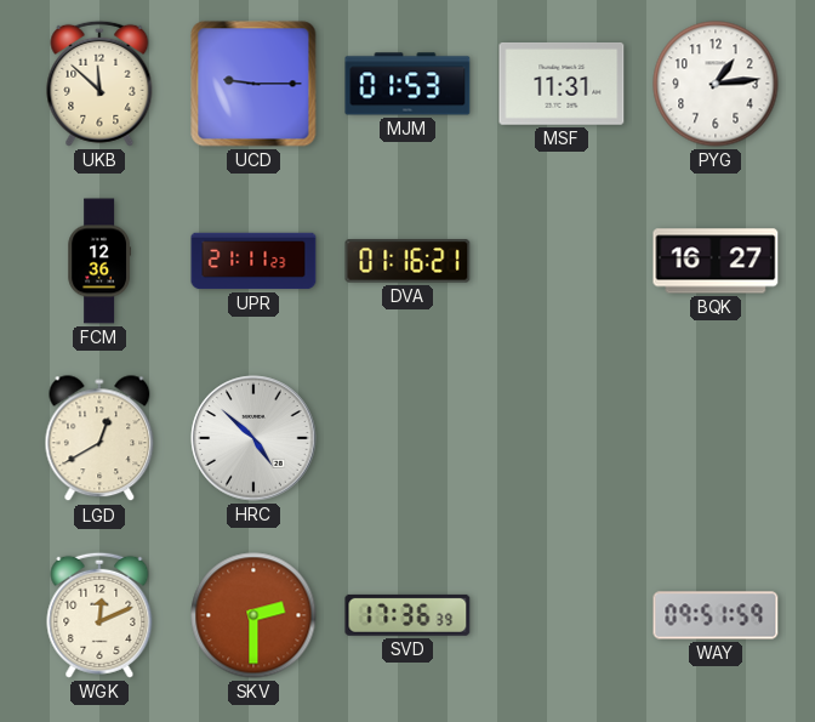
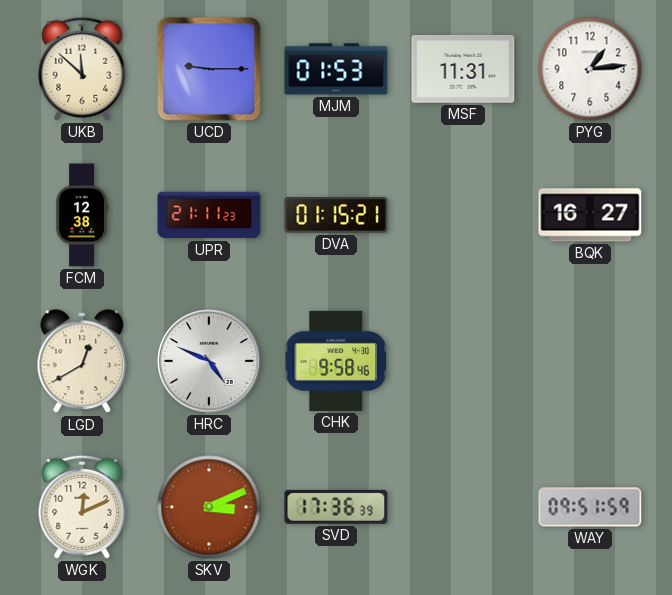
FCM: 12:36 -> 12:38 (82, 215)
DVA: 01:16 -> 01:15 (336, 215)
HRC: 4:52 -> 4:49 (209, 361)
CHK: none -> 9:58 (337, 361)
SKV: 2:30 -> 3:11 (209, 507)
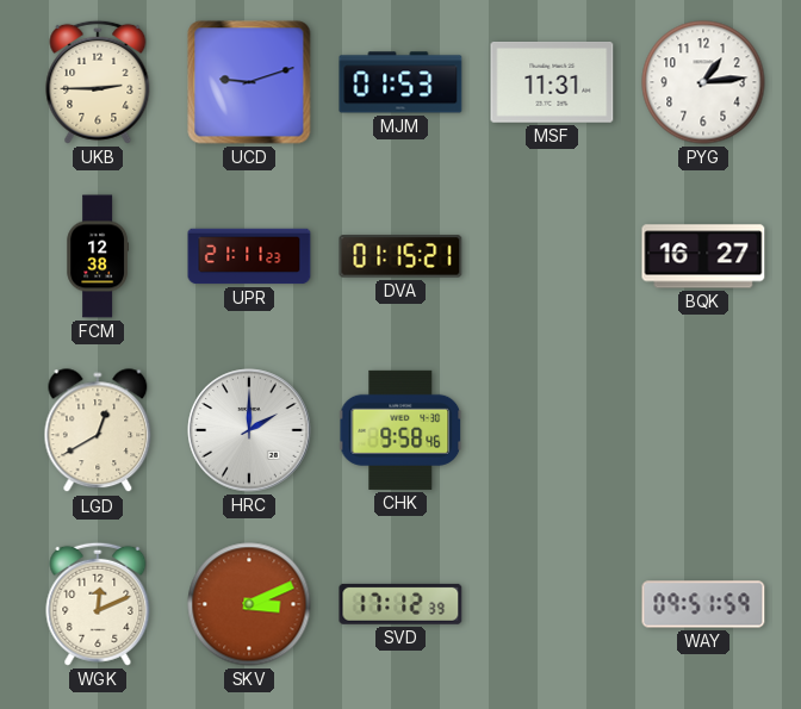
UKB: 11:52 -> 2:45 (98, 82)
UCD: 9:15 -> 9:12 (249, 82)
HRC: 4:49 -> 2:00 (249, 430)
SVD: 17:36 -> 17:12 (401, 604)
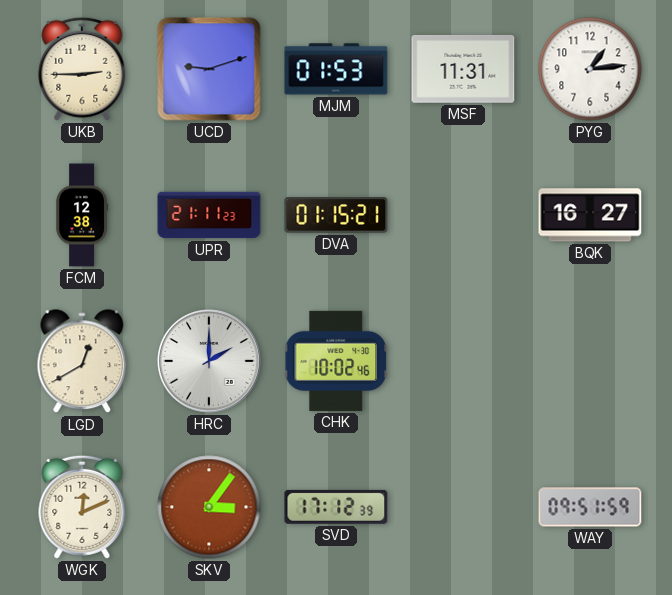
CHK: 9:58 -> 10:02 (337, 361)
SKV: 3:11 -> 3:06 (209, 507)
